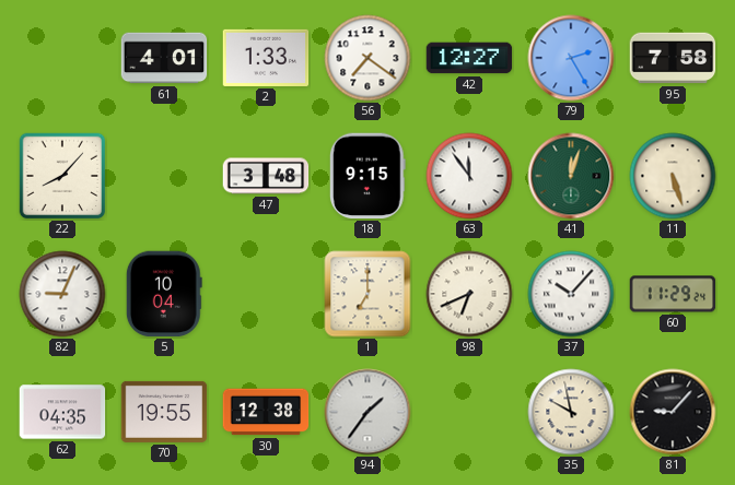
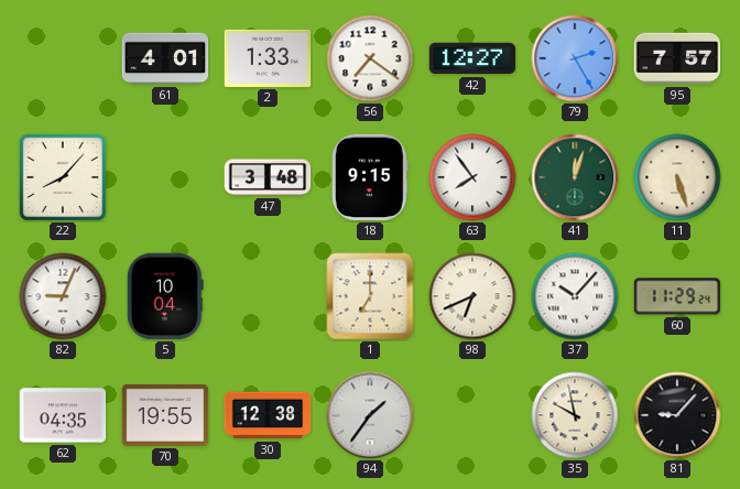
95: 7:58 -> 7:57 (677, 58)
63: 11:54 -> 7:54 (472, 177)
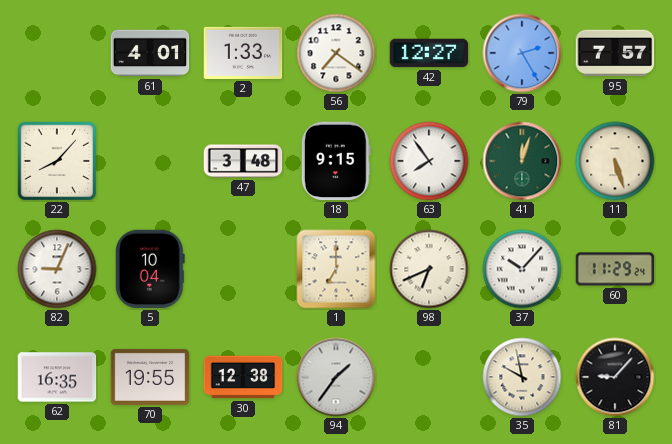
62: 04:35 -> 16:35 (57, 377)
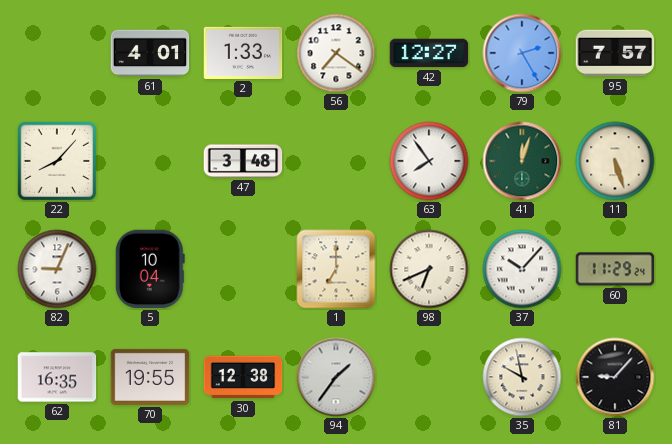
18: 9:15 -> none (336, 161)
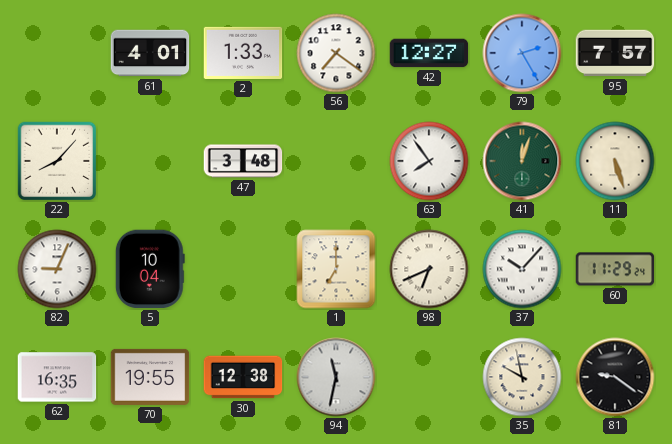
94: 1:36 -> 11:32 (336, 377)
81: 9:07 -> 9:21 (615, 377)
